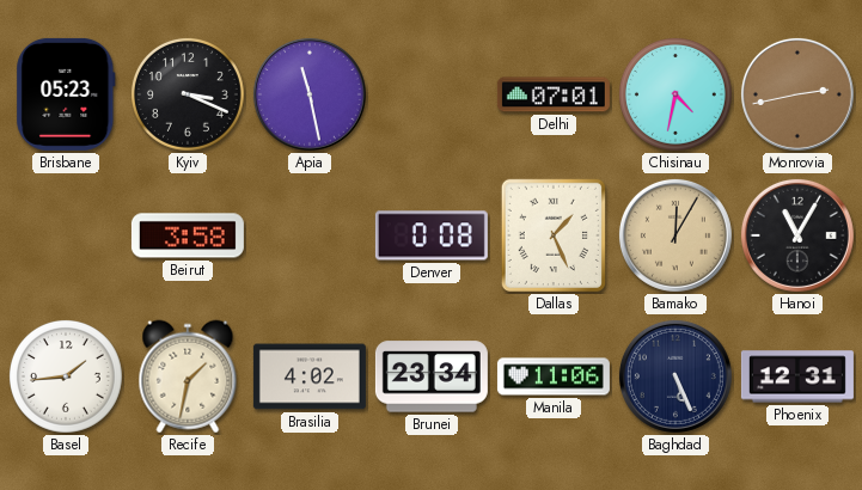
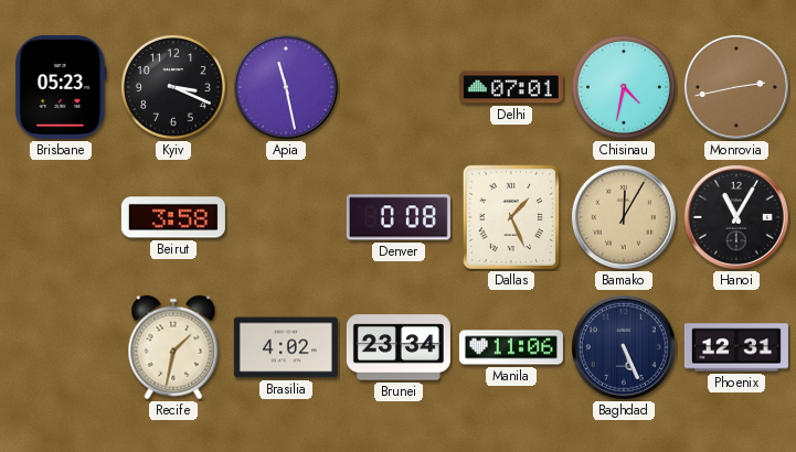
Basel: 1:44 -> none (67, 378)
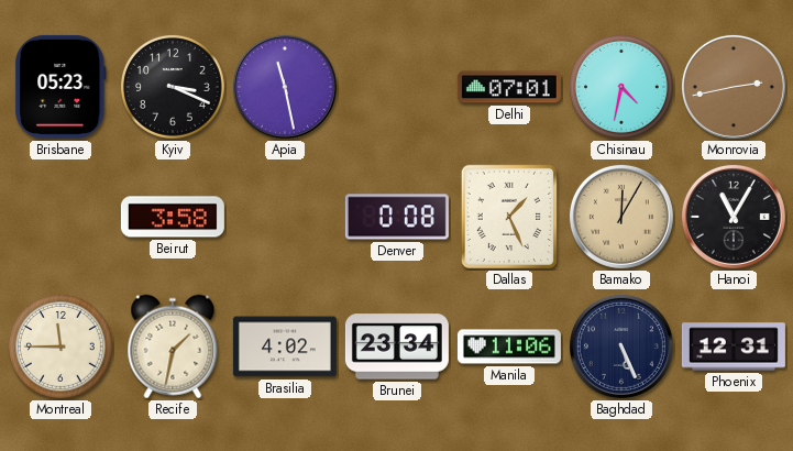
Montreal: none -> 11:45 (62, 348)
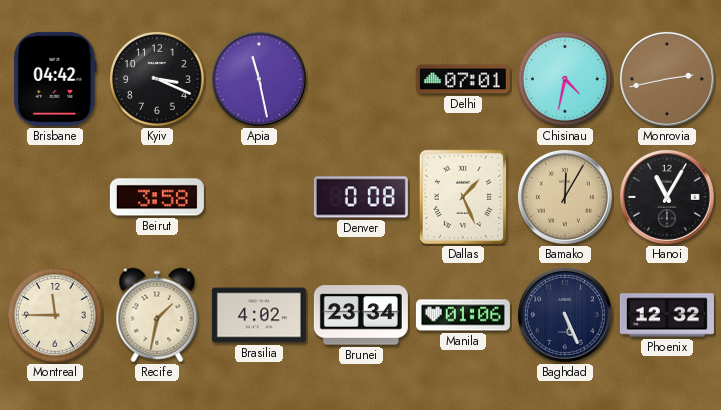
Brisbane: 05:23 -> 04:42 (55, 79)
Manila: 11:06 -> 01:06 (463, 315)
Phoenix: 12:31 -> 12:32 (667, 315)
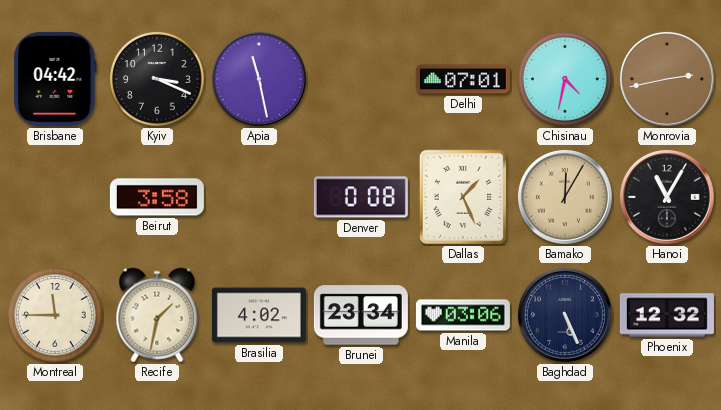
Manila: 01:06 -> 03:06 (463, 315)
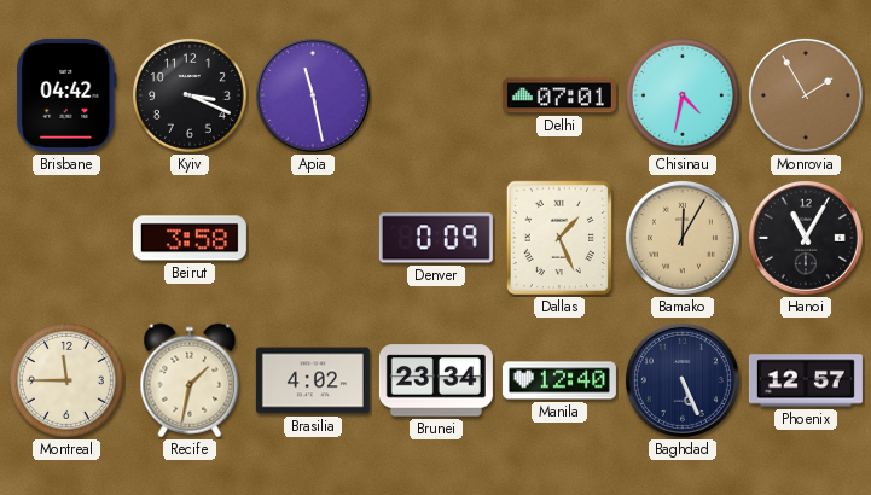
Monrovia: 2:43 -> 1:55 (806, 95)
Denver: 0:08 -> 0:09 (436, 238)
Manila: 03:06 -> 12:40 (559, 380)
Phoenix: 12:32 -> 12:57 (806, 380)
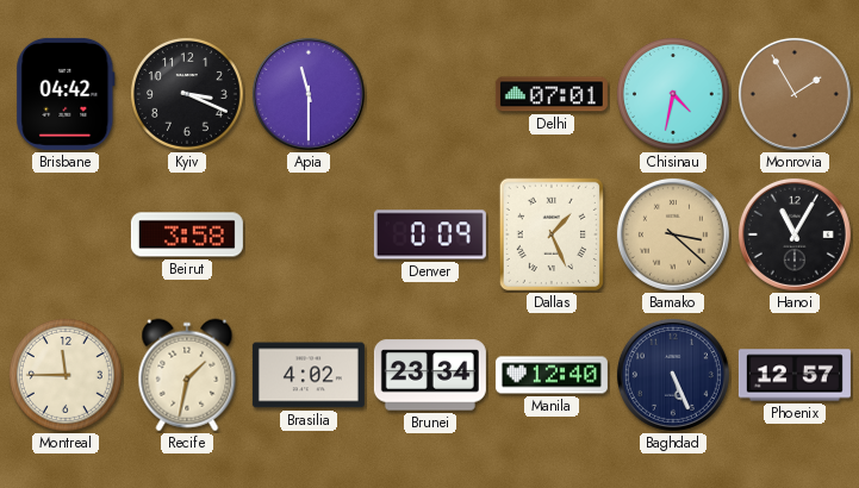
Apia: 11:28 -> 11:30 (309, 94)
Bamako: 12:05 -> 3:22 (673, 234)
